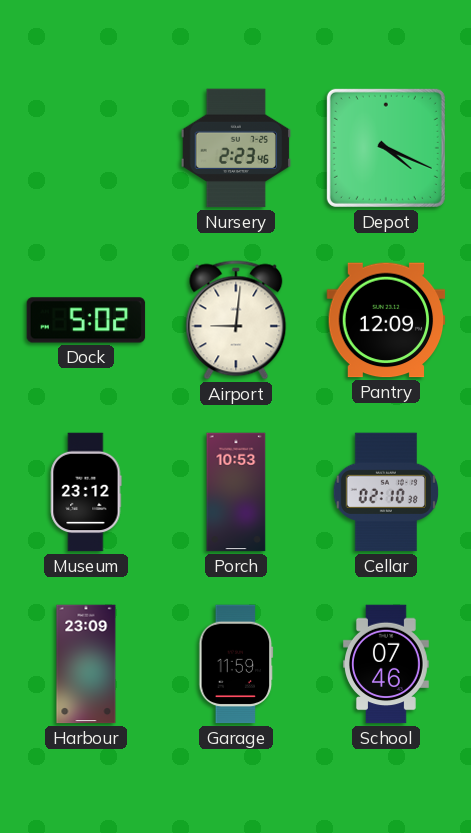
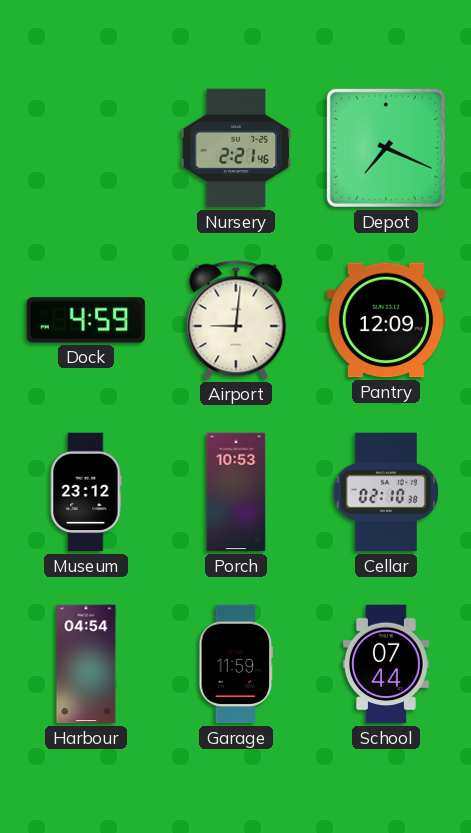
Nursery: 2:23 -> 2:21 (236, 148)
Depot: 4:19 -> 7:19 (386, 148)
Dock: 5:02 -> 4:59 (86, 320)
Harbour: 23:09 -> 04:54 (86, 664)
School: 07:46 -> 07:44 (387, 664)
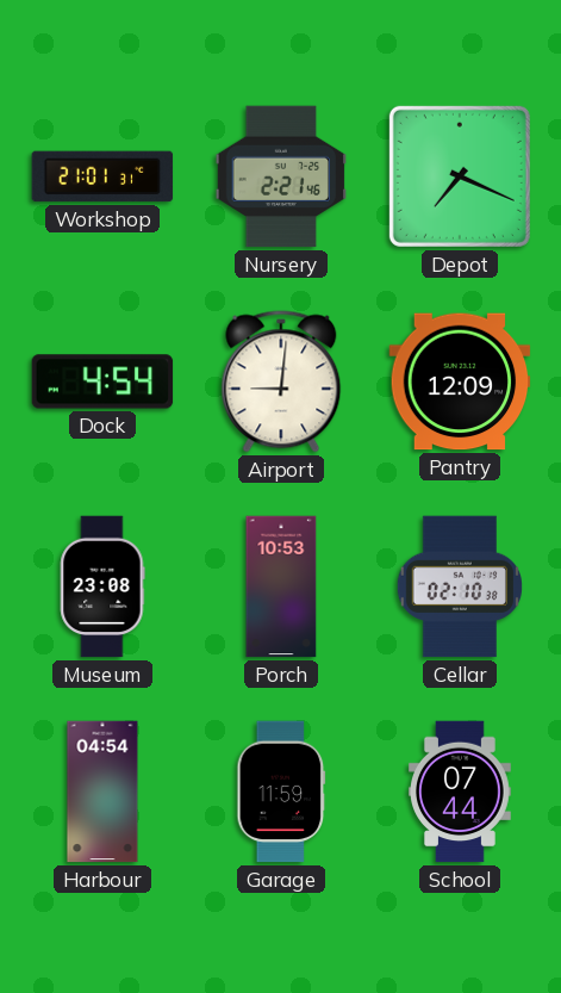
Workshop: none -> 21:01 (102, 176)
Dock: 4:59 -> 4:54 (102, 381)
Museum: 23:12 -> 23:08 (102, 587)
